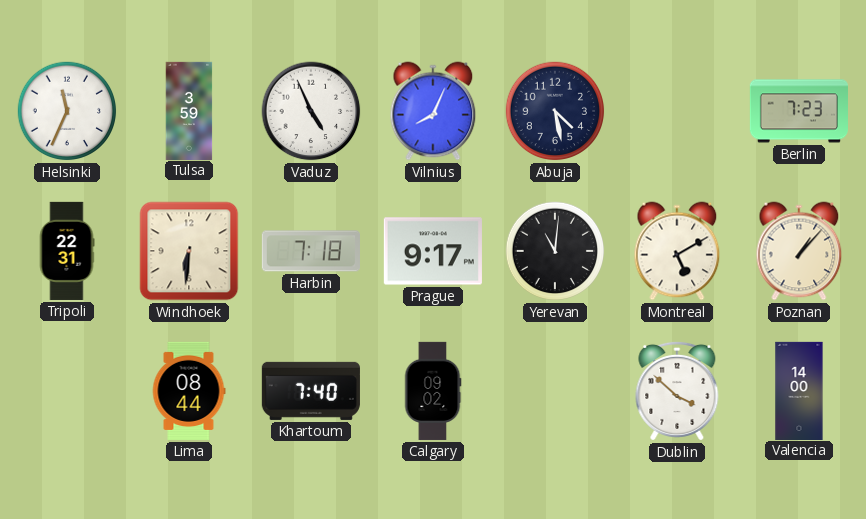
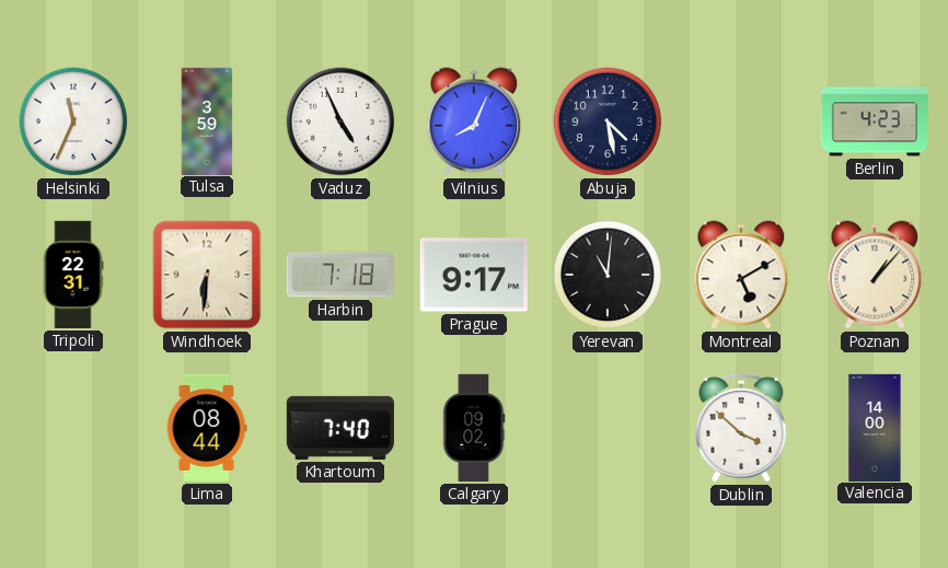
Berlin: 7:23 -> 4:23 (875, 121)
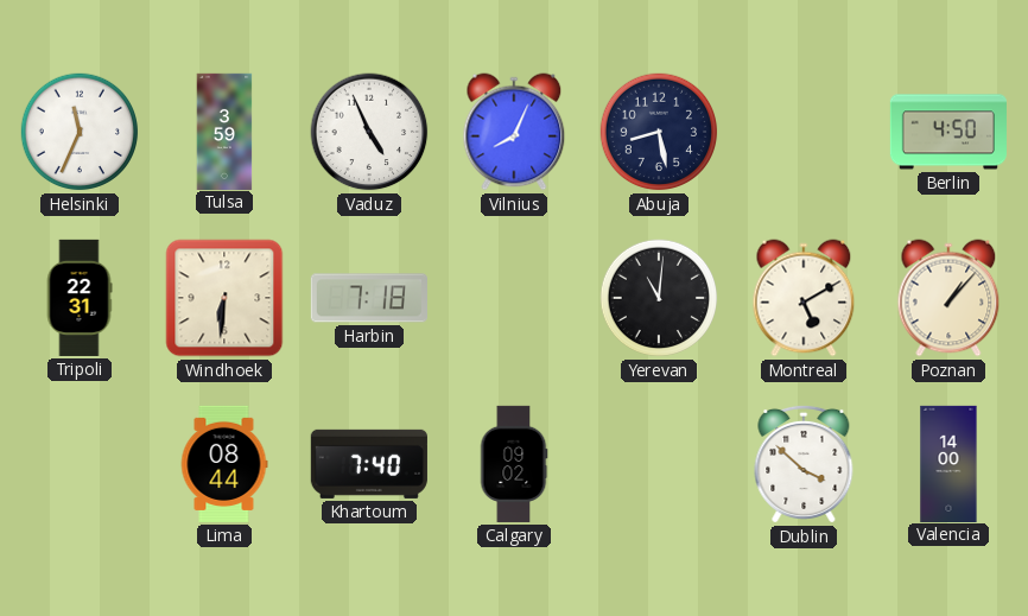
Abuja: 4:28 -> 8:28 (659, 132)
Berlin: 4:23 -> 4:50 (948, 132)
Prague: 9:17 -> none (474, 275)
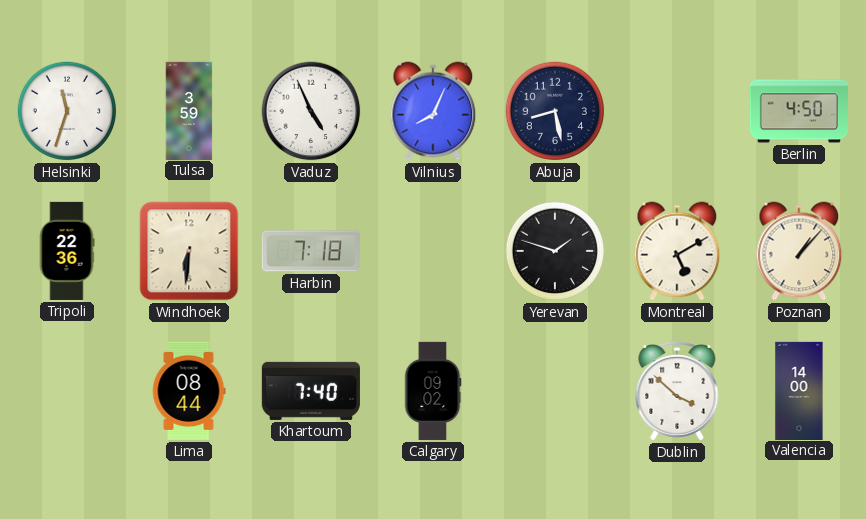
Helsinki: 11:34 -> 11:33 (67, 111)
Tripoli: 22:31 -> 22:36 (67, 251)
Yerevan: 11:01 -> 1:48 (555, 251)
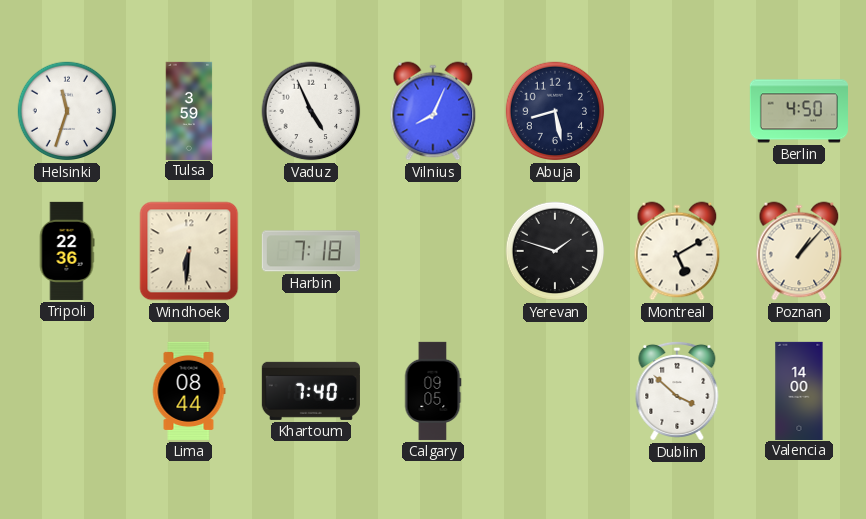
Calgary: 09:02 -> 09:05 (433, 391)
